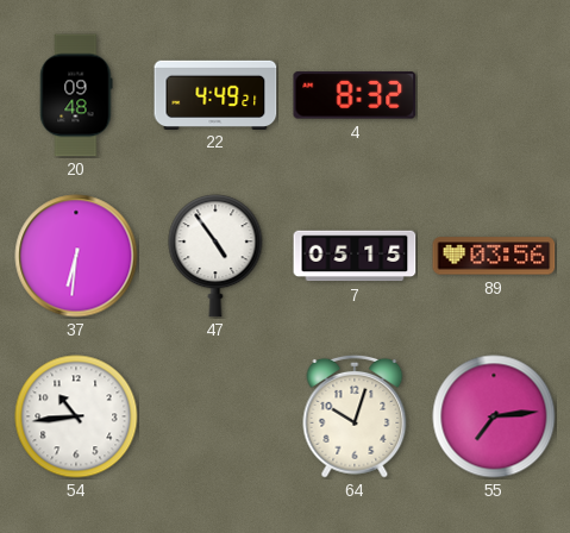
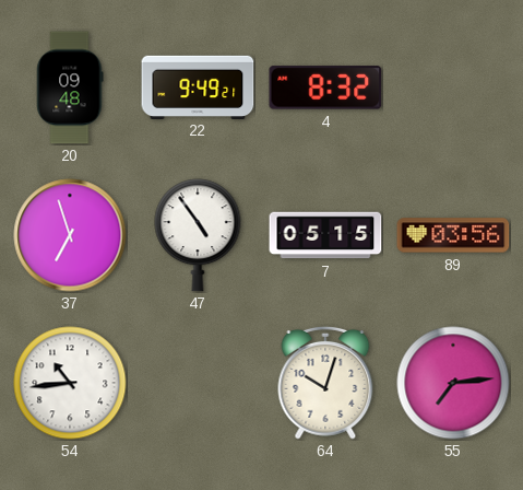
22: 4:49 -> 9:49 (198, 86)
37: 6:31 -> 6:57 (70, 235)
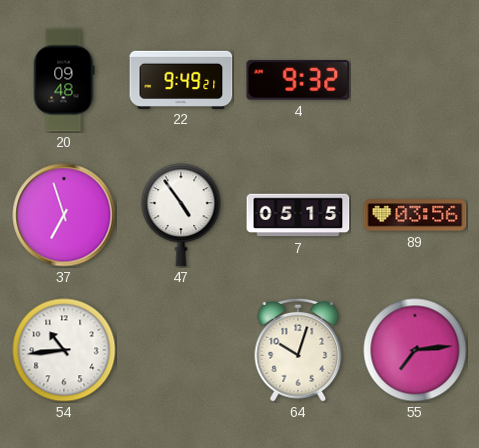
4: 8:32 -> 9:32 (298, 80)
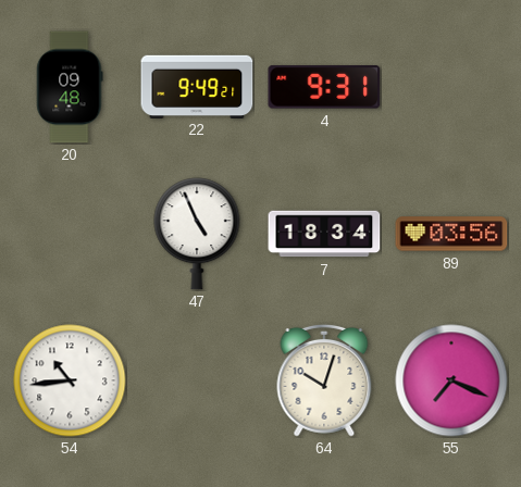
4: 9:32 -> 9:31 (324, 87)
37: 6:57 -> none (64, 215)
47: 4:54 -> 4:56 (197, 234)
7: 05:15 -> 18:34 (324, 234)
55: 7:14 -> 7:19 (451, 380)
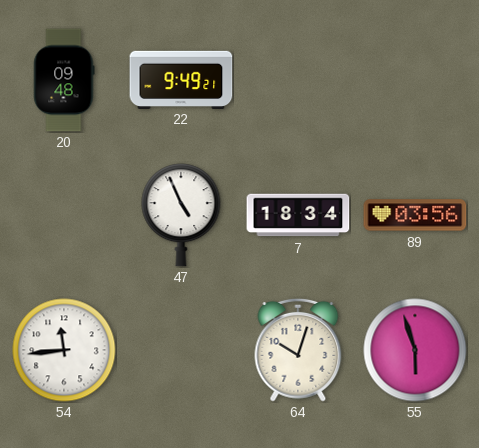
4: 9:31 -> none (324, 87)
54: 10:44 -> 11:44 (64, 350)
55: 7:19 -> 5:57 (415, 350)
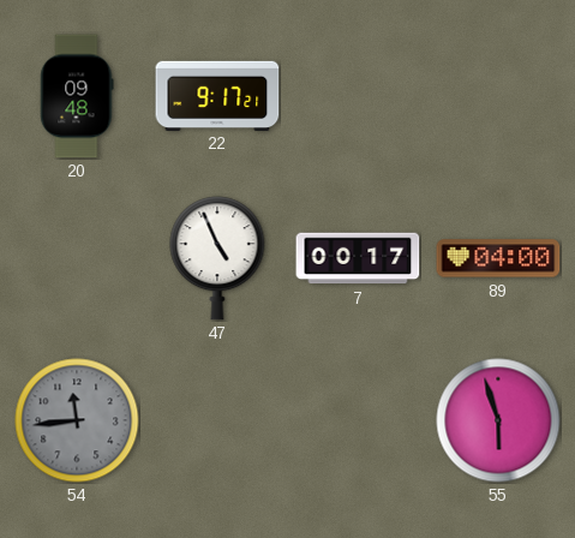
22: 9:49 -> 9:17 (217, 95)
7: 18:34 -> 00:17 (358, 258)
89: 03:56 -> 04:00 (498, 258)
54 dial: white -> grey (77, 420)
64: 10:03 -> none (298, 350)
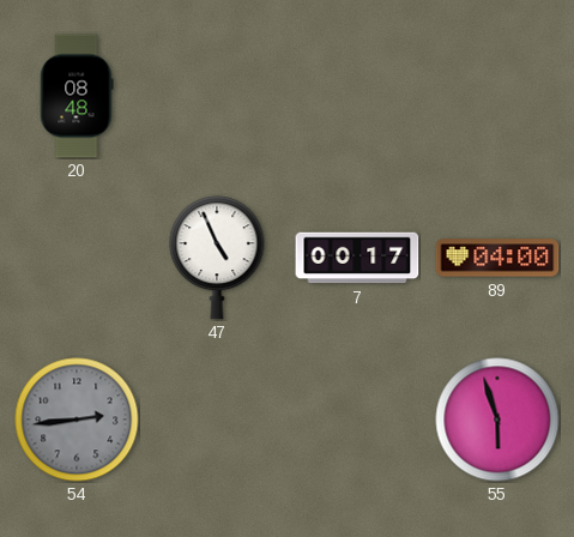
20: 09:48 -> 08:48 (77, 96)
22: 9:17 -> none (217, 95)
54: 11:44 -> 2:44 (77, 420)
